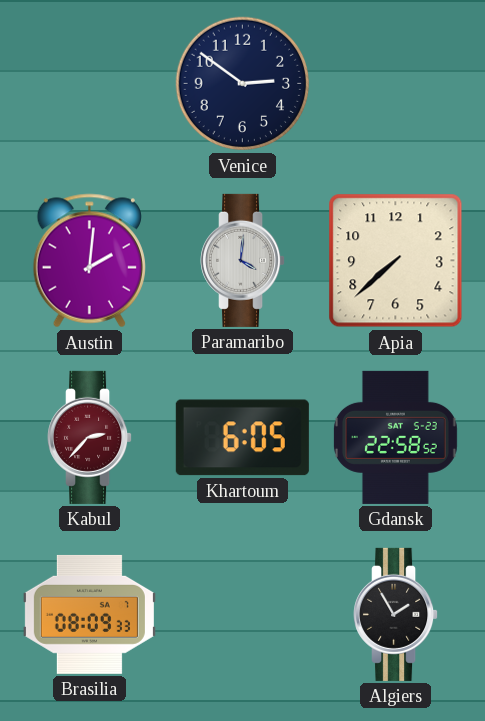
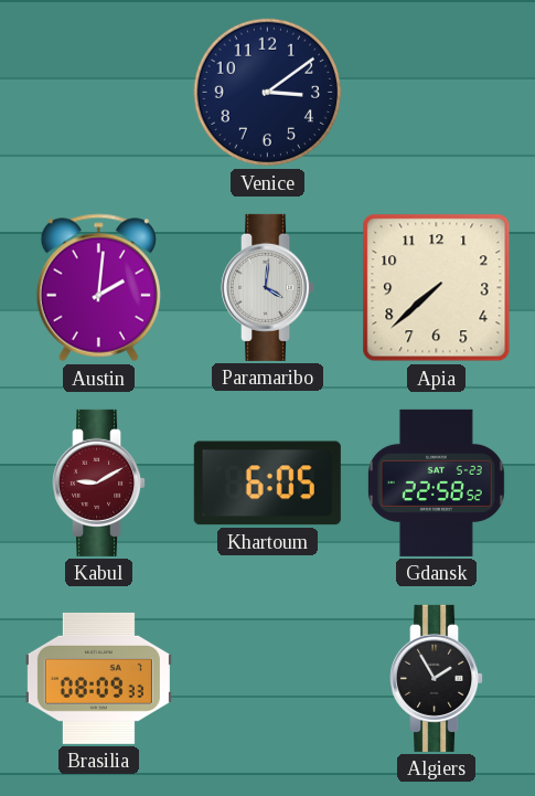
Venice: 2:51 -> 3:09 (268, 93)
Kabul: 2:37 -> 9:10 (99, 482)
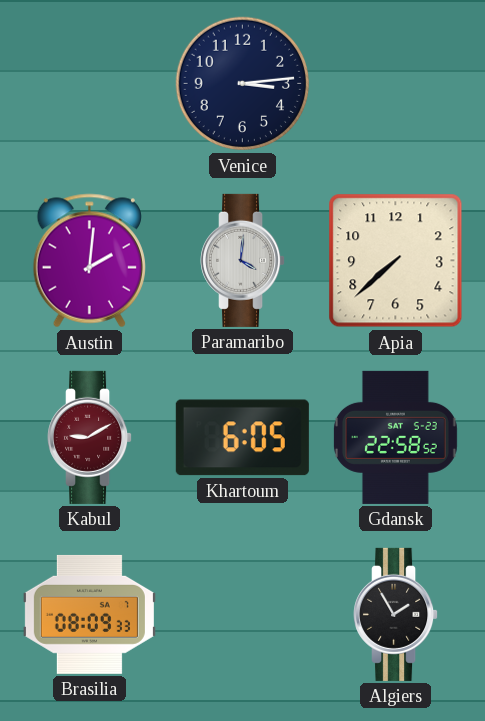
Venice: 3:09 -> 3:14 (243, 84)
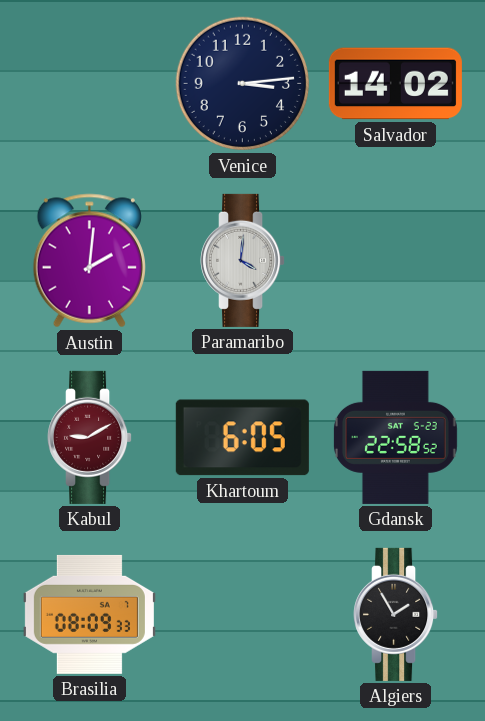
Salvador: none -> 14:02 (395, 84)
Apia: 7:38 -> none (396, 261)
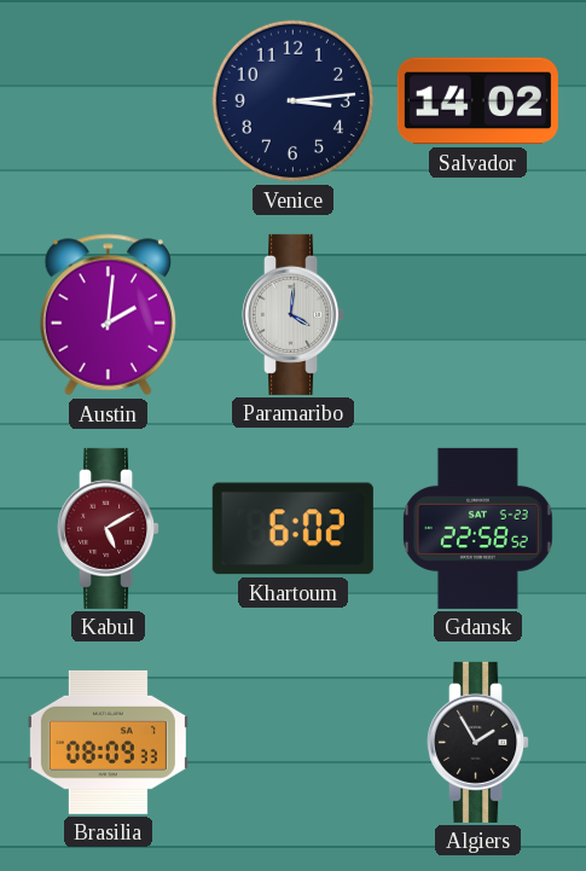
Kabul: 9:10 -> 5:10 (109, 528)
Khartoum: 6:05 -> 6:02 (292, 529)
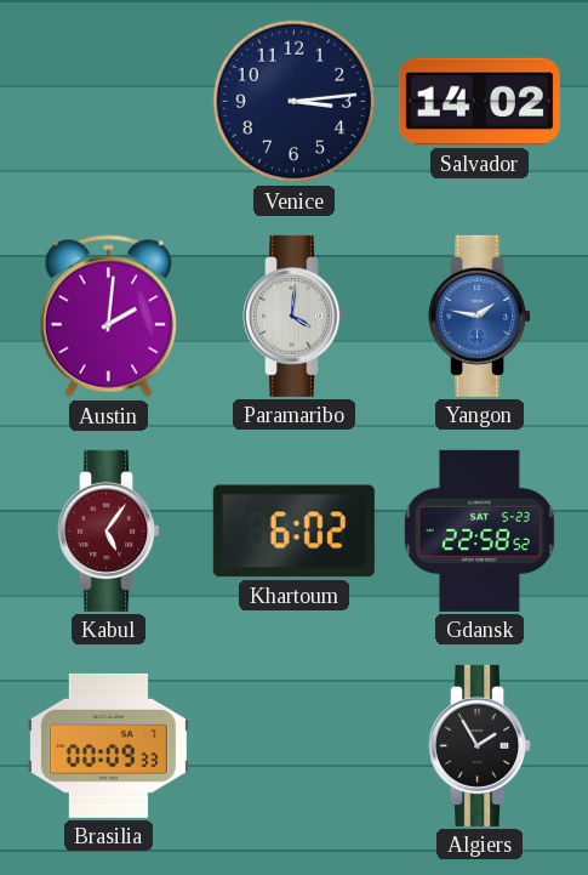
Yangon: none -> 1:47 (480, 316)
Kabul: 5:10 -> 5:06 (109, 530)
Brasilia: 08:09 -> 00:09 (108, 745)
